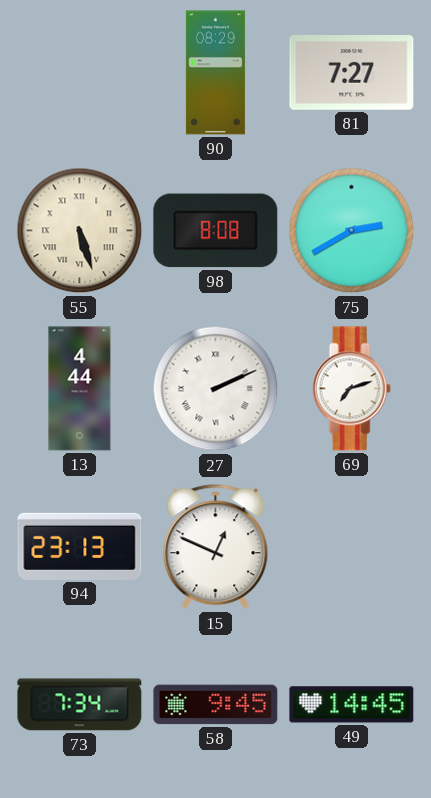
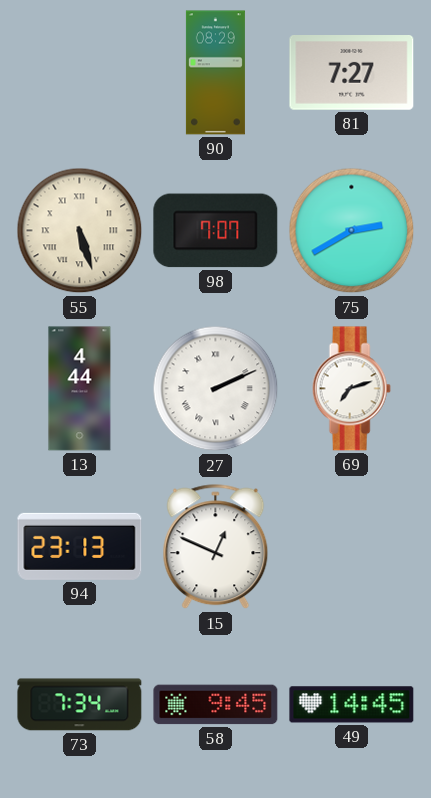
98: 8:08 -> 7:07 (216, 231)
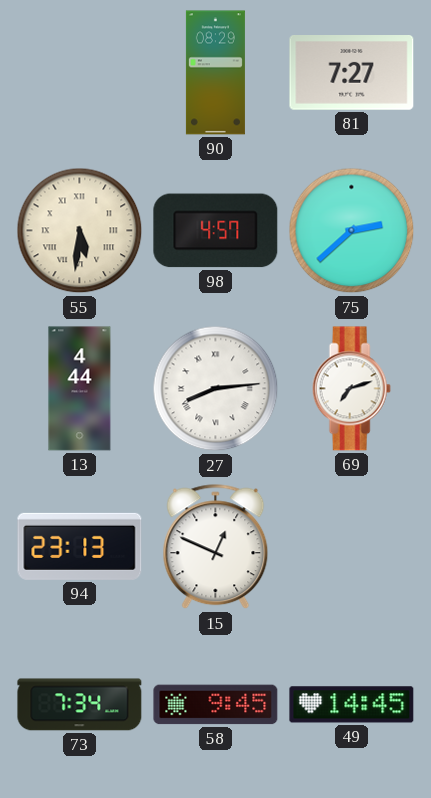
55: 5:27 -> 5:31 (80, 231)
98: 7:07 -> 4:57 (216, 231)
75: 2:40 -> 2:38 (352, 231)
27: 2:11 -> 8:14 (216, 389)
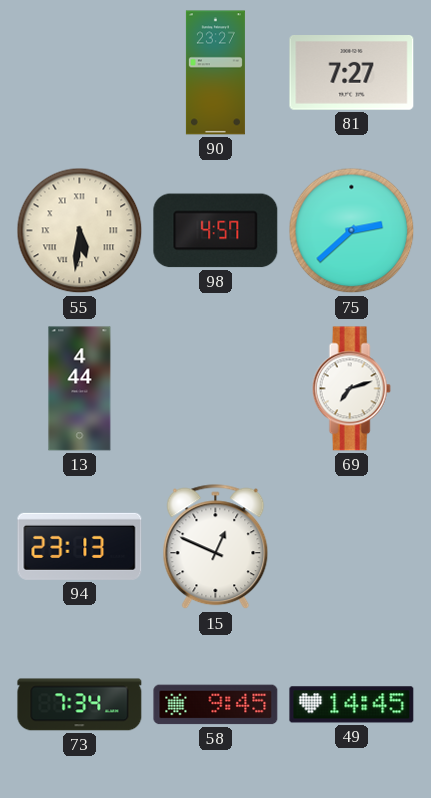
90: 08:29 -> 23:27 (215, 73)
27: 8:14 -> none (216, 389)
